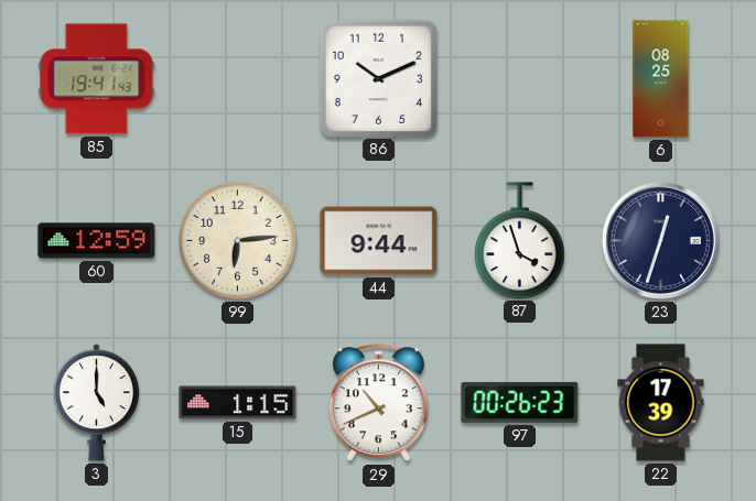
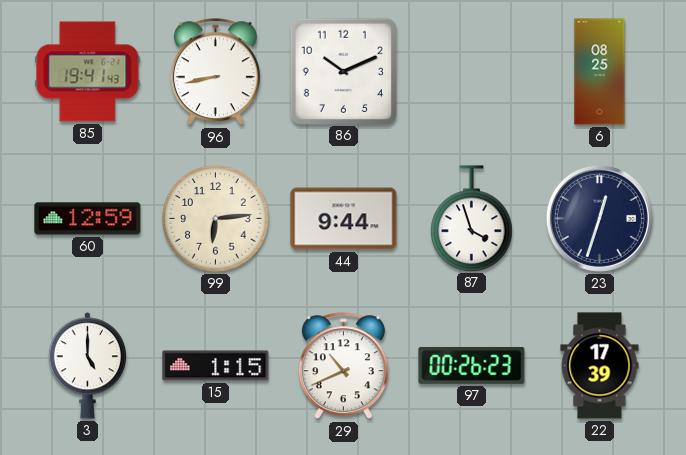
96: none -> 8:43 (215, 72)
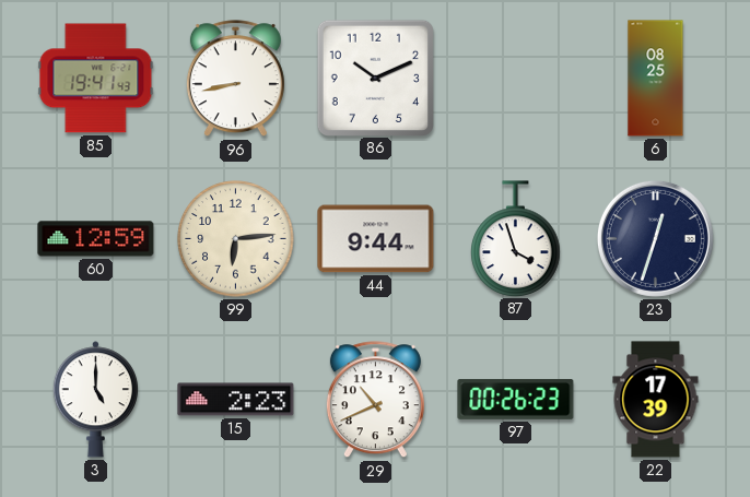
15: 1:15 -> 2:23 (236, 400)
